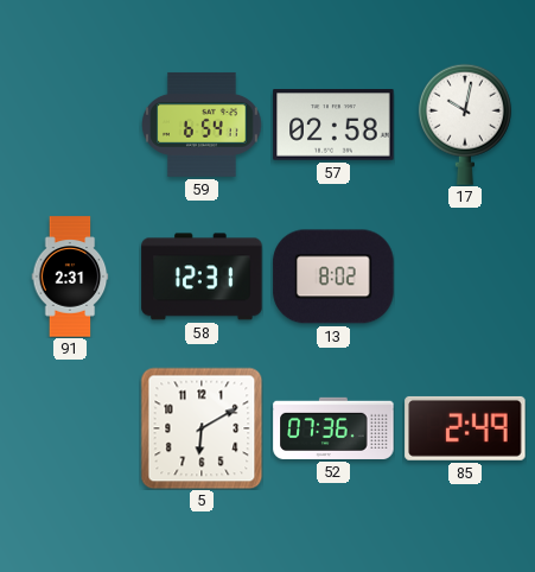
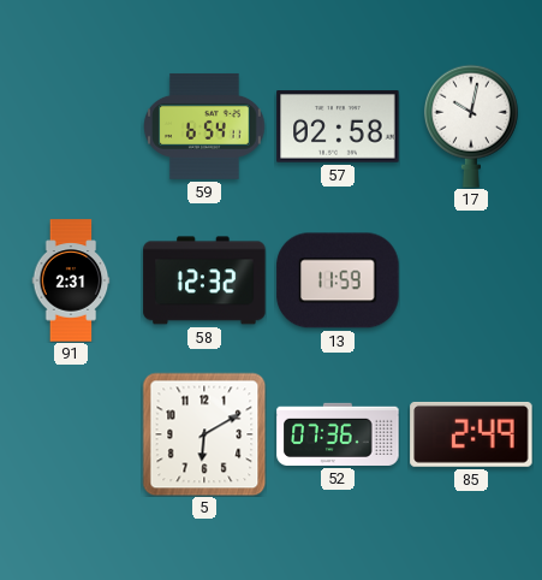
58: 12:31 -> 12:32 (204, 280)
13: 8:02 -> 11:59 (338, 280)
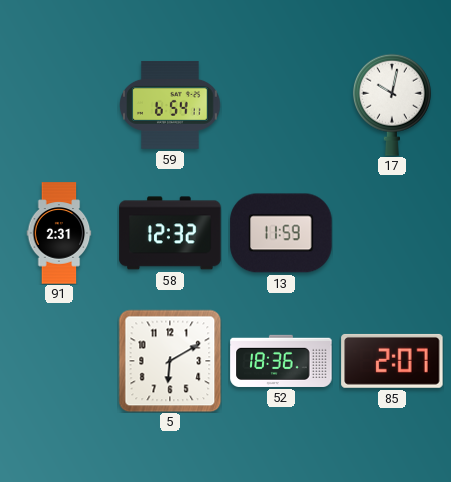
57: 02:58 -> none (338, 126)
52: 07:36 -> 18:36 (281, 361)
85: 2:49 -> 2:07 (392, 361)
